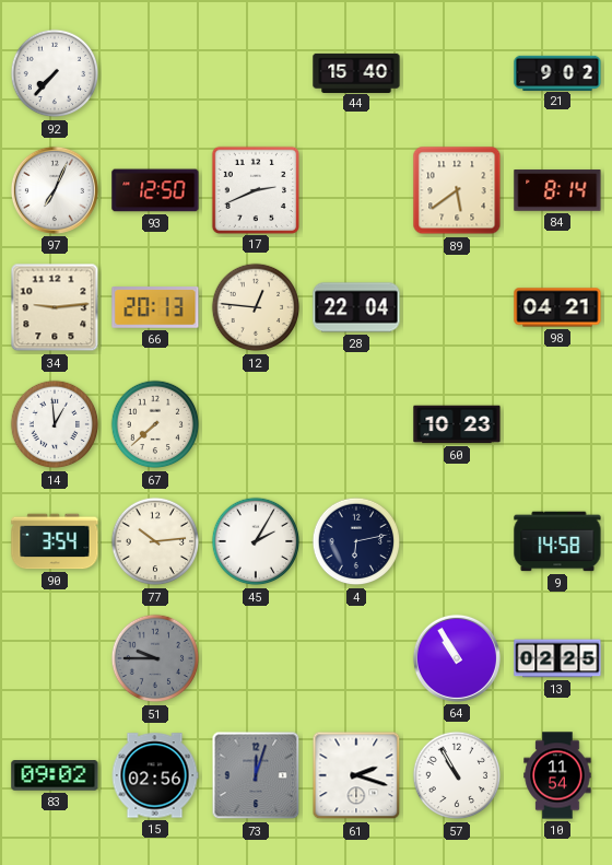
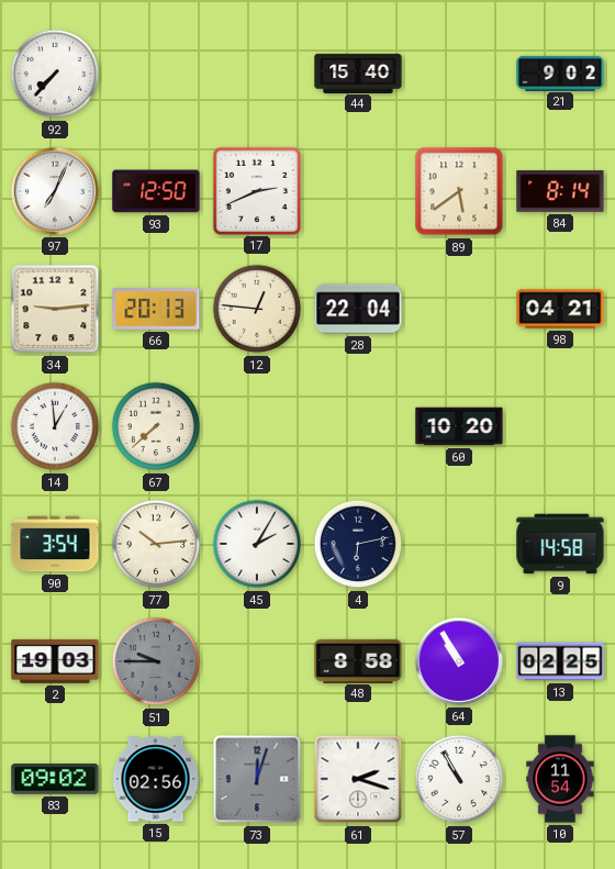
60: 10:23 -> 10:20 (459, 426)
2: none -> 19:03 (55, 661)
48: none -> 8:58 (358, 660)
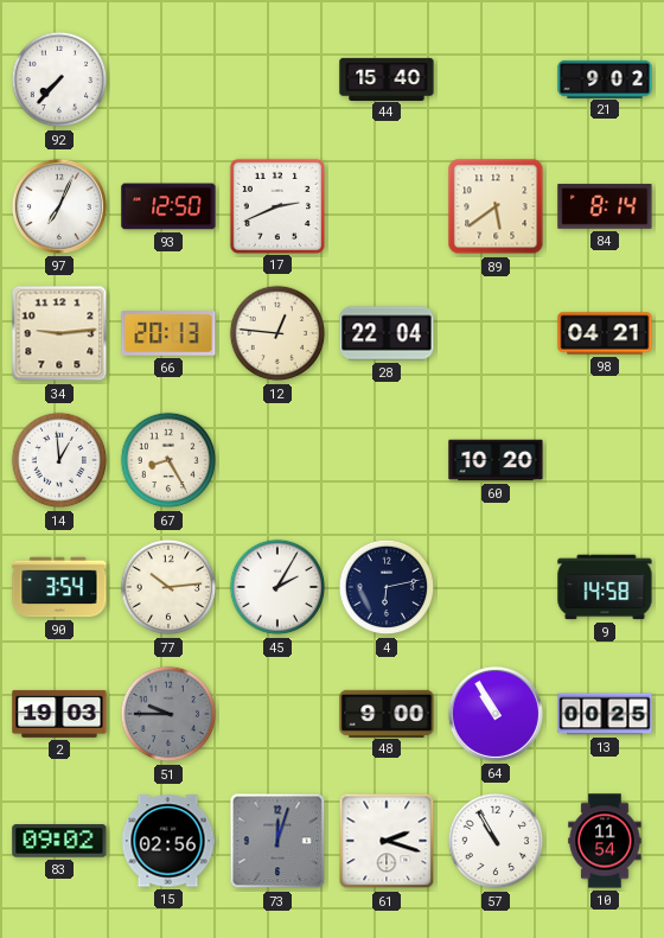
67: 7:38 -> 8:25 (168, 460)
48: 8:58 -> 9:00 (387, 713)
13: 02:25 -> 00:25 (605, 714)
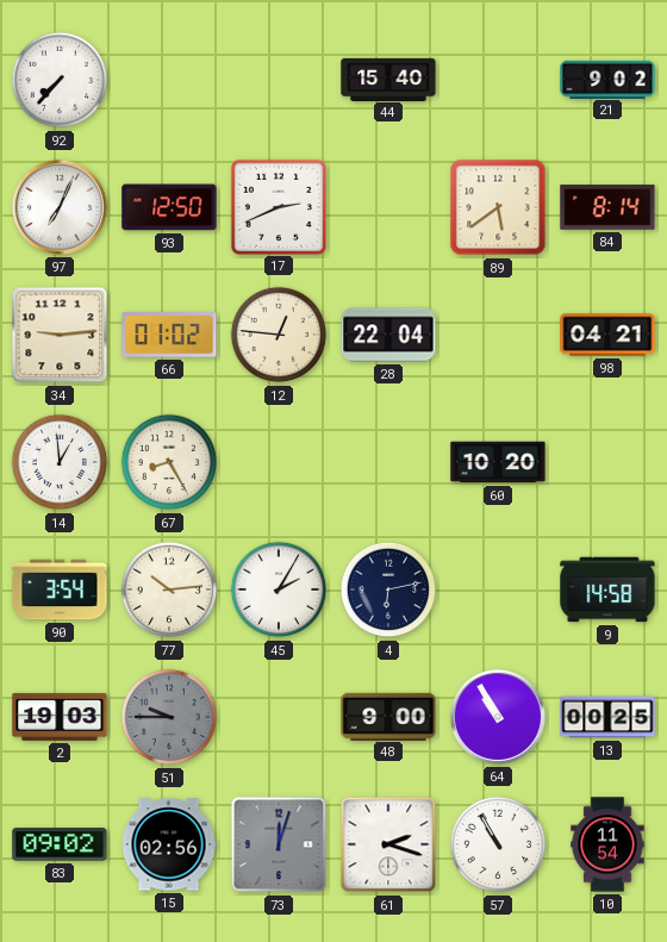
66: 20:13 -> 01:02 (169, 335)
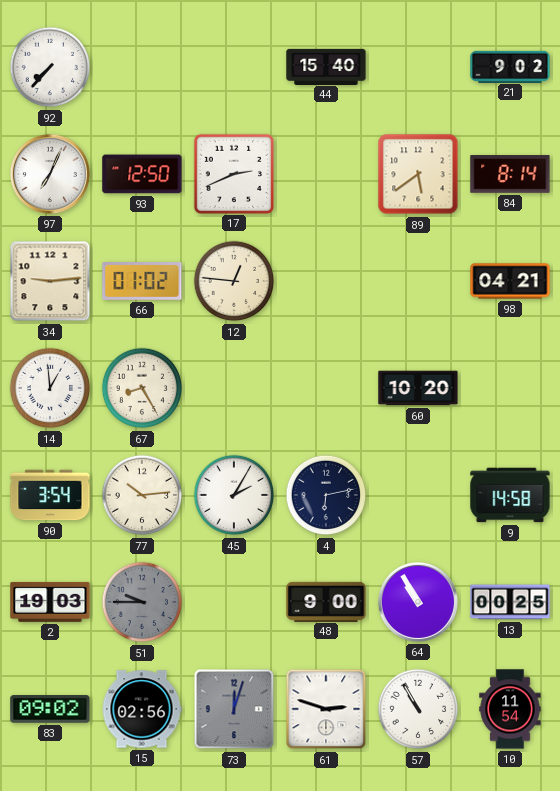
28: 22:04 -> none (388, 335)
61: 2:18 -> 2:48 (326, 709)
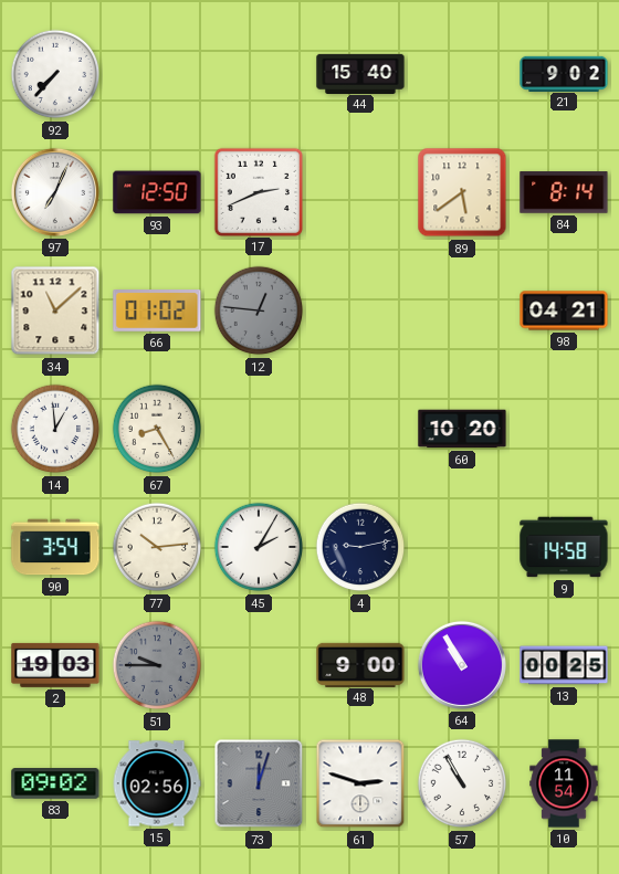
34: 9:14 -> 11:08 (55, 310)
12 dial: cream -> grey (259, 310)
4: 6:13 -> 9:13 (360, 547)
